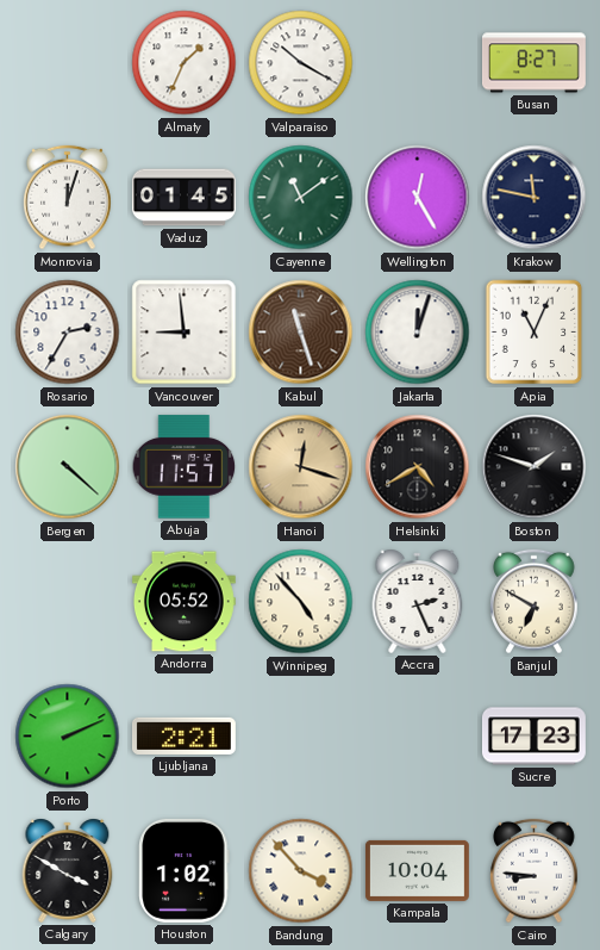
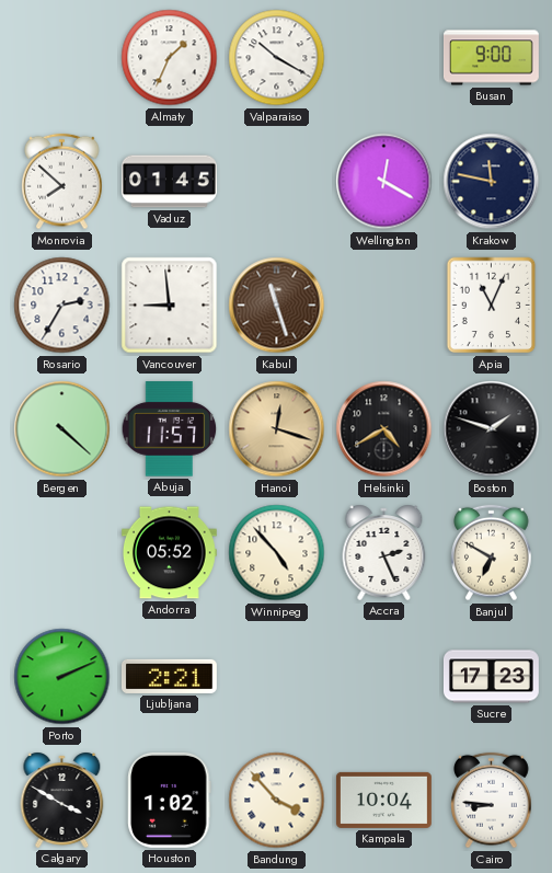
Busan: 8:27 -> 9:00 (491, 58)
Monrovia: 12:03 -> 7:52 (62, 182)
Cayenne: 11:09 -> none (301, 198)
Wellington: 12:25 -> 12:20 (384, 182)
Jakarta: 12:03 -> none (418, 333)
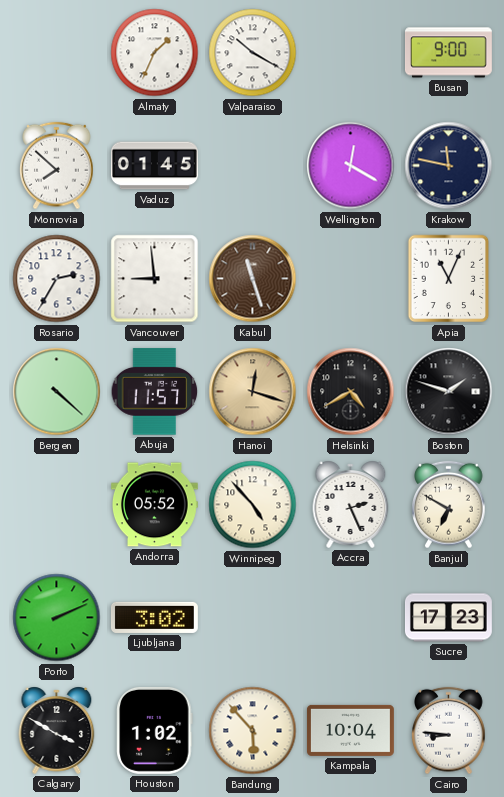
Ljubljana: 2:21 -> 3:02 (154, 617)
Bandung: 3:53 -> 5:53 (253, 731)
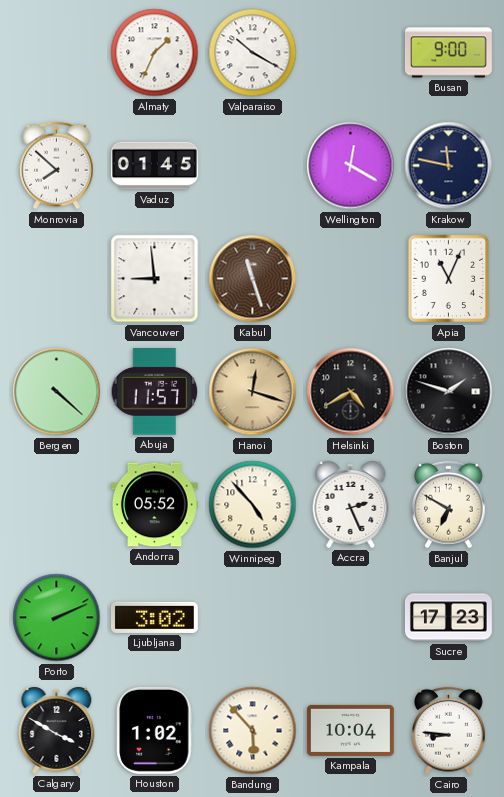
Rosario: 2:35 -> none (57, 279)
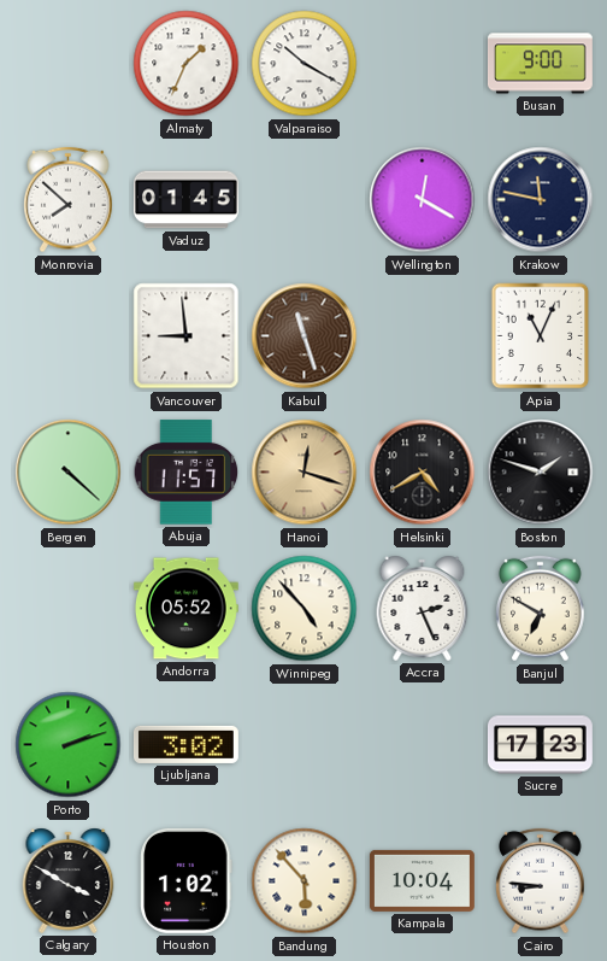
Porto: 2:11 -> 2:12 (69, 745)
